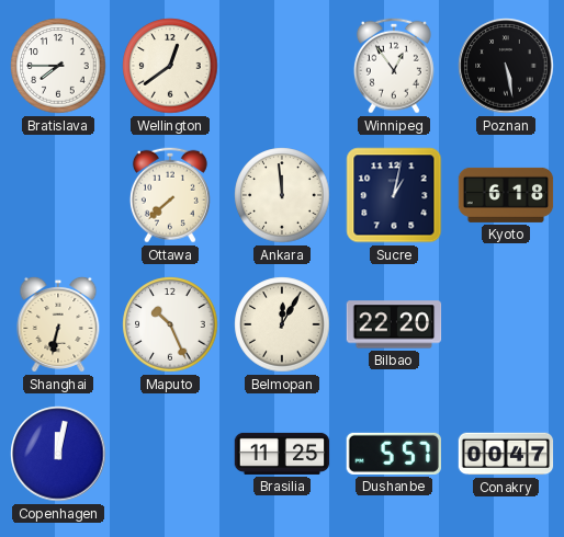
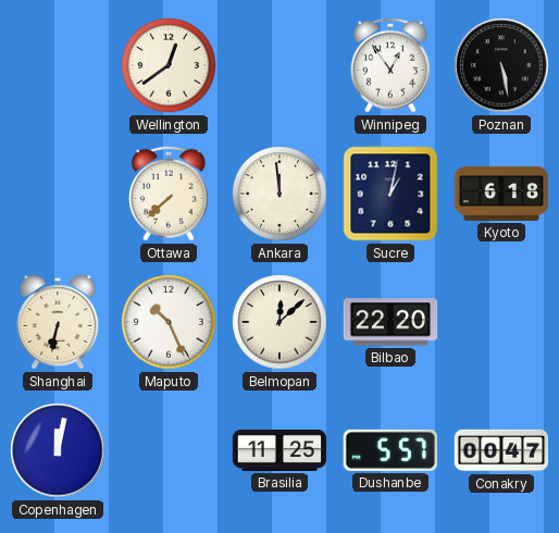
Bratislava: 7:45 -> none (58, 66)
Belmopan: 12:05 -> 12:08 (279, 322)
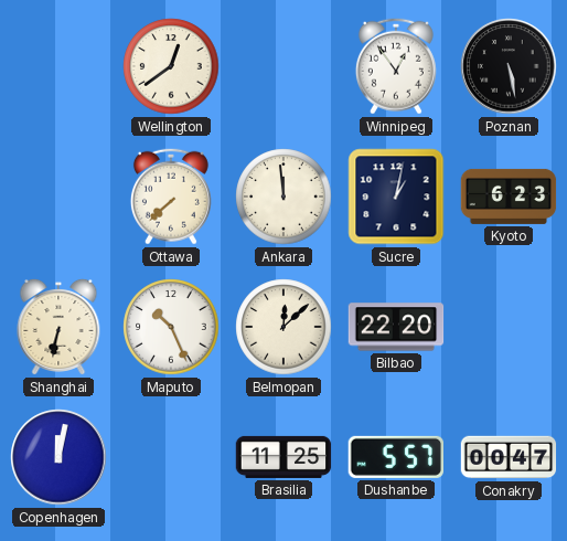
Kyoto: 6:18 -> 6:23 (509, 197)
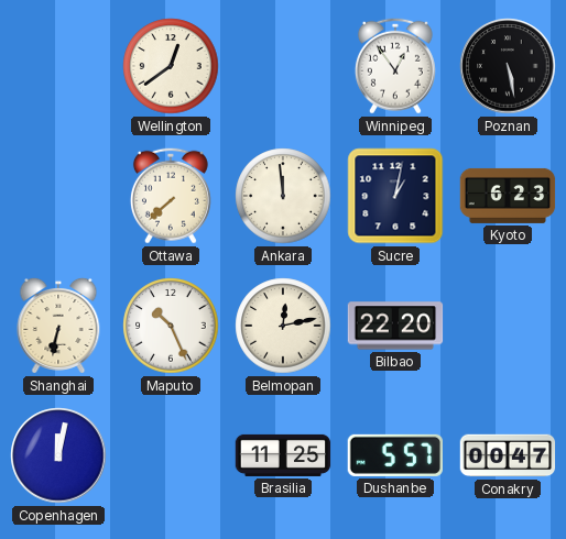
Belmopan: 12:08 -> 12:13 (283, 326)
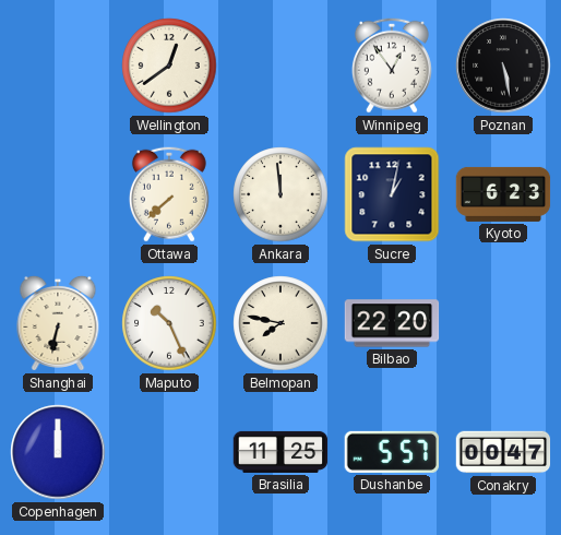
Belmopan: 12:13 -> 7:47 (280, 323)
Copenhagen: 12:02 -> 12:00 (58, 452)
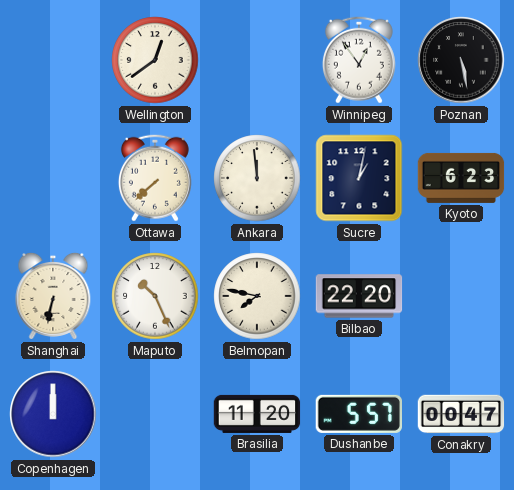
Brasilia: 11:25 -> 11:20 (257, 414)
